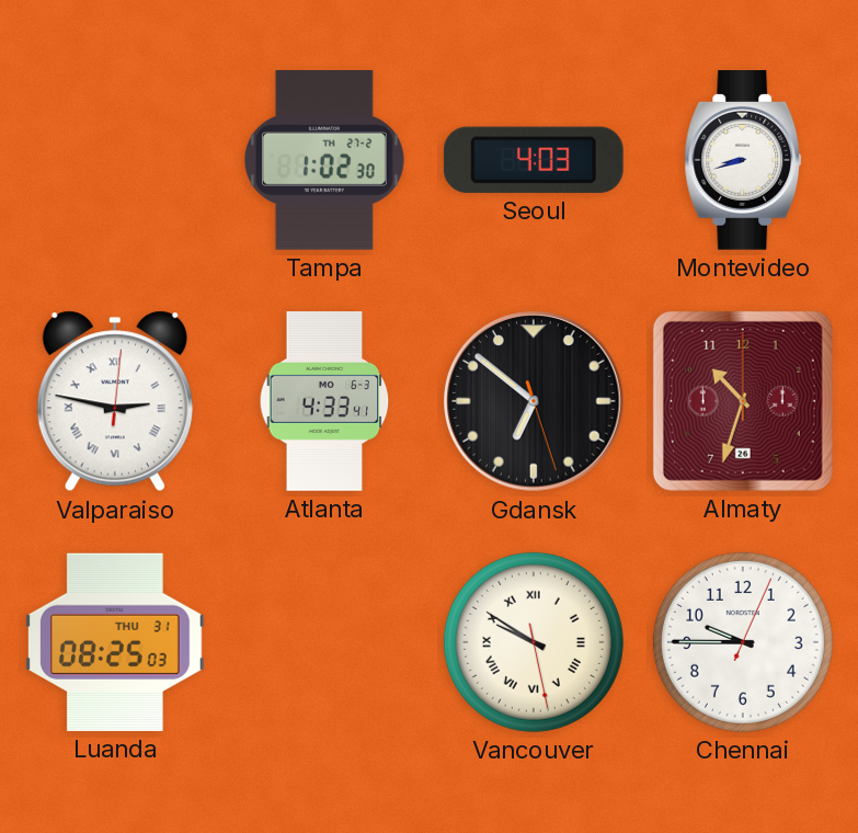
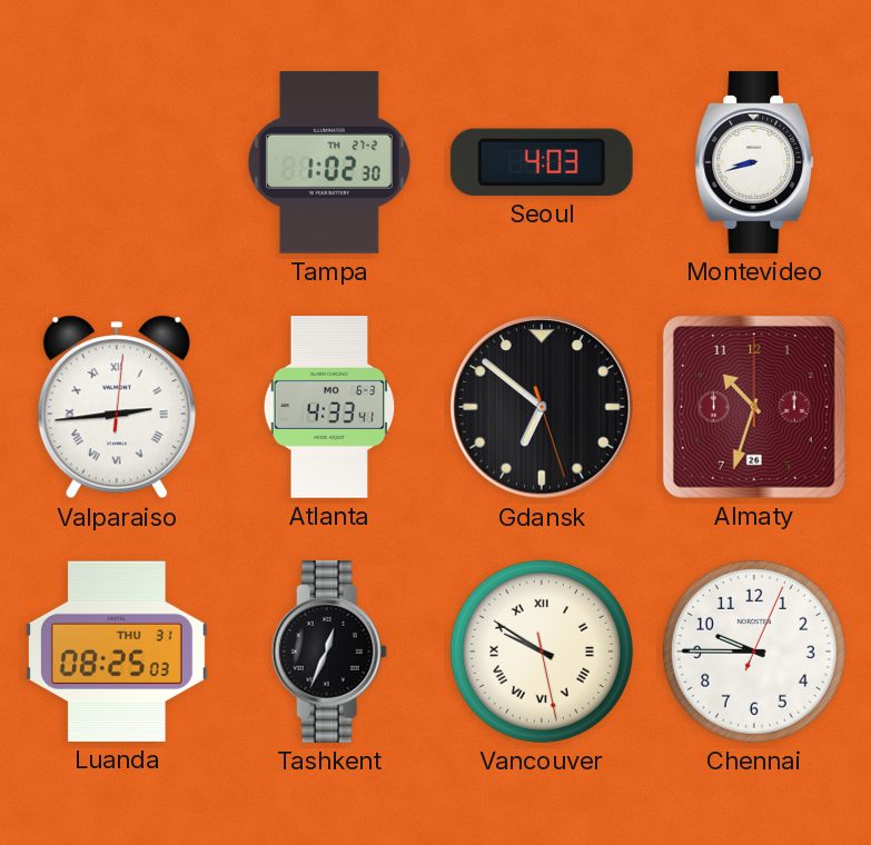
Valparaiso: 2:47 -> 2:44 (117, 407)
Tashkent: none -> 12:34 (329, 653)
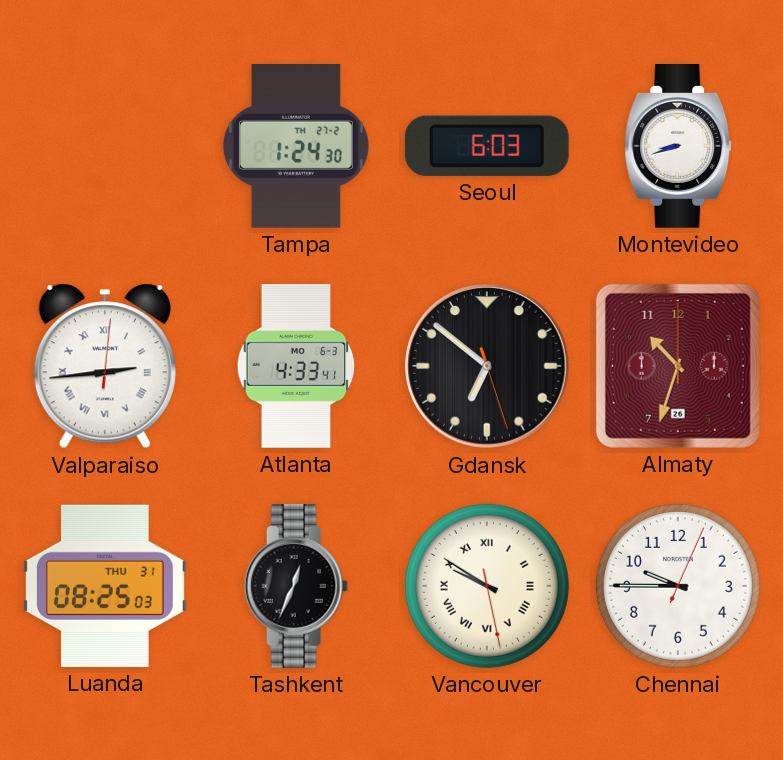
Tampa: 1:02 -> 1:24 (296, 147)
Seoul: 4:03 -> 6:03 (487, 146)
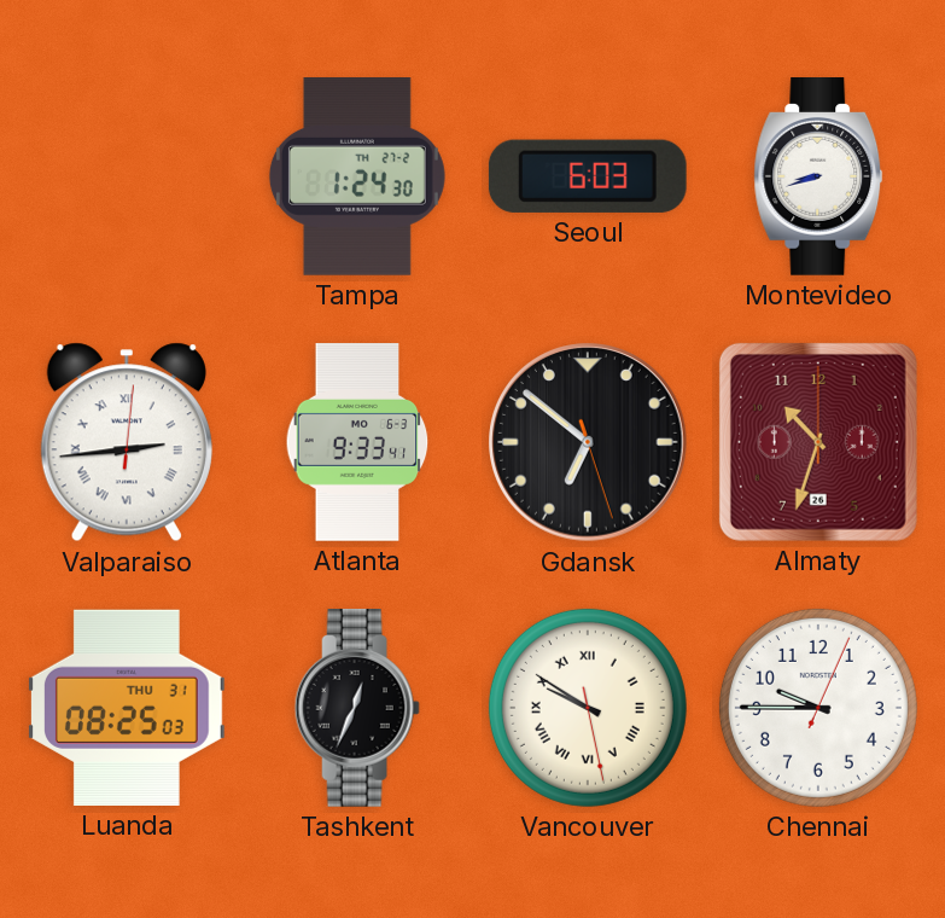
Atlanta: 4:33 -> 9:33 (357, 442)
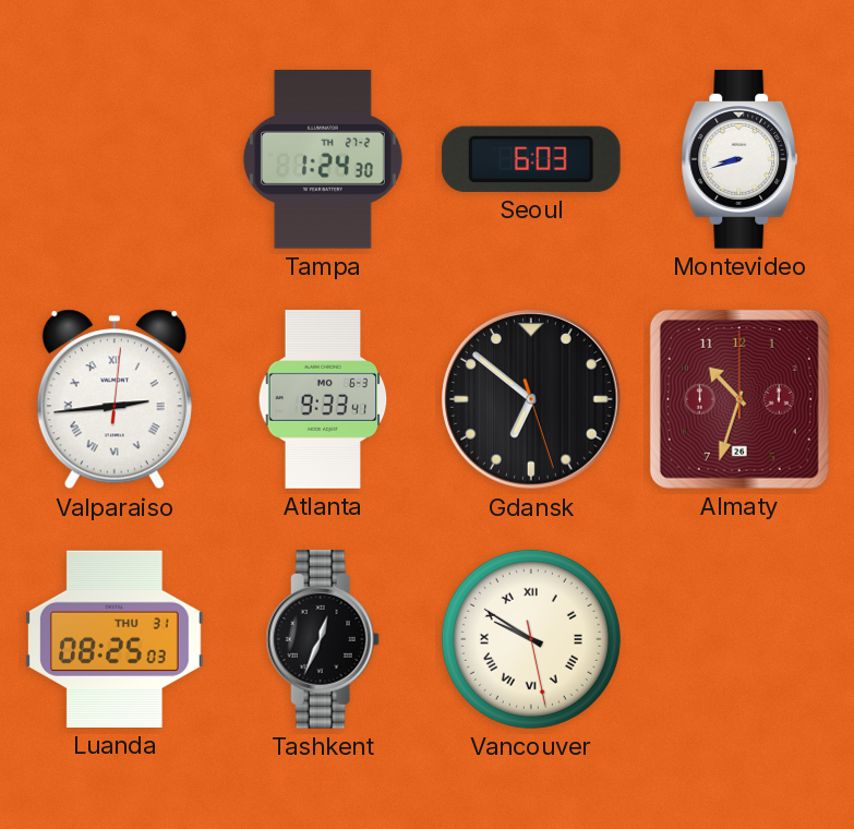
Chennai: 9:45 -> none (818, 708)
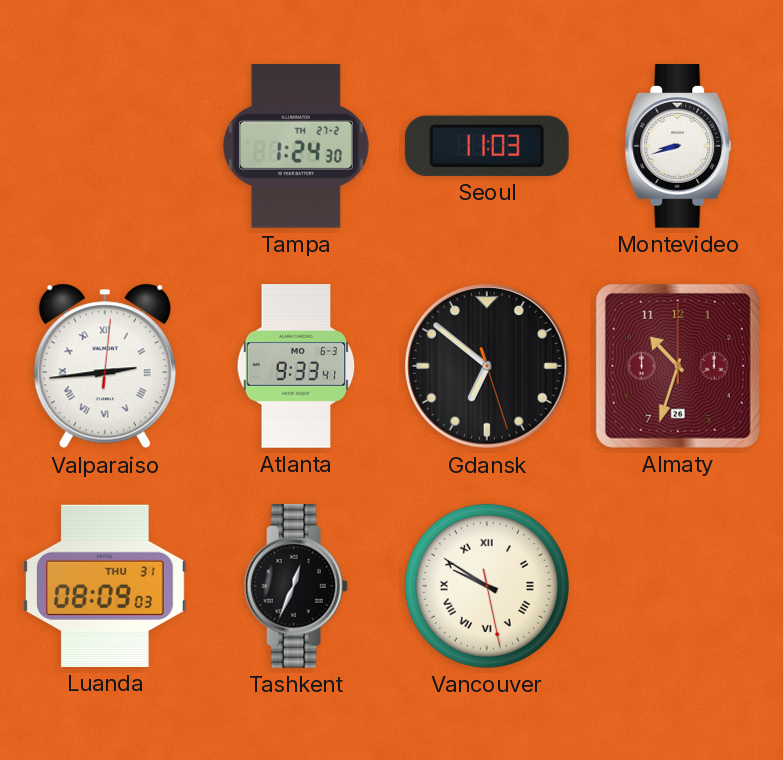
Seoul: 6:03 -> 11:03 (487, 146)
Luanda: 08:25 -> 08:09 (105, 586)
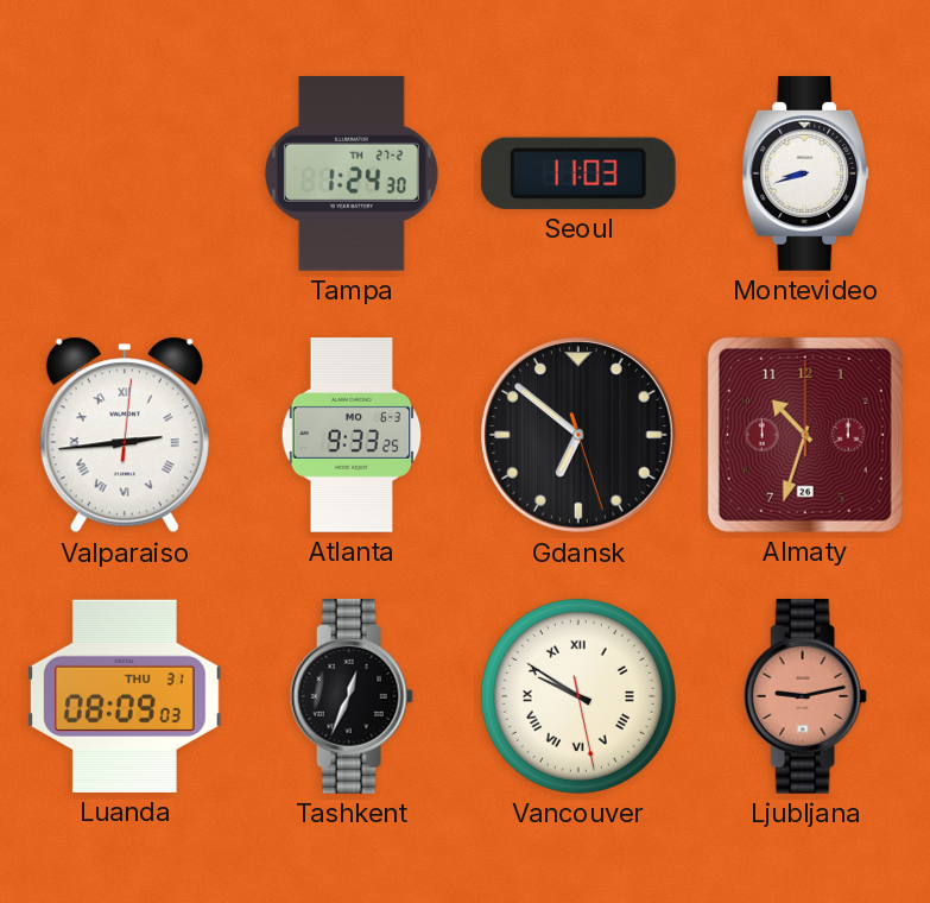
Atlanta: 9:33:41 -> 9:33:25 (352, 435)
Ljubljana: none -> 9:13 (805, 697)
